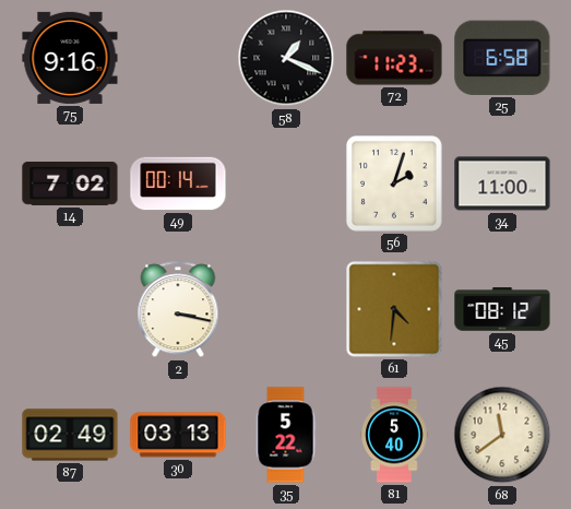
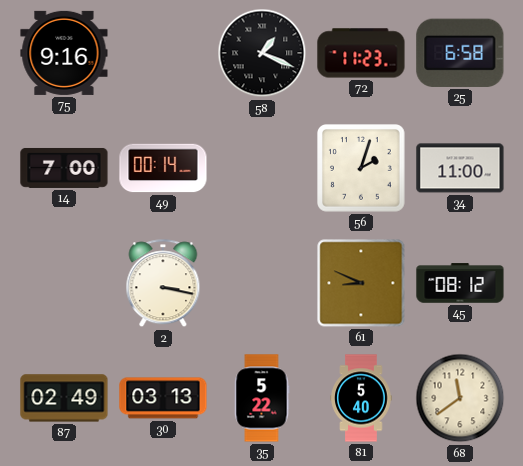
14: 7:02 -> 7:00 (64, 168)
61: 4:31 -> 8:49 (361, 283)
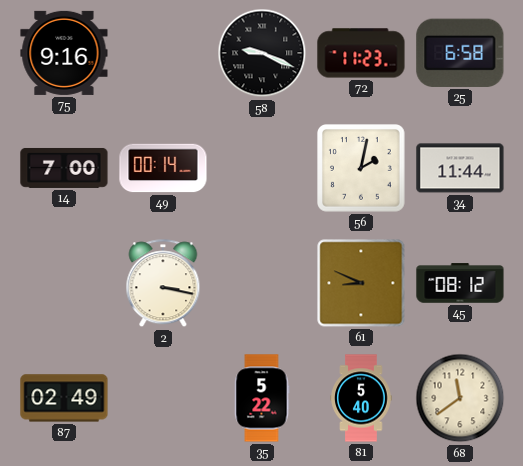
58: 1:19 -> 9:19 (262, 53)
56: 2:03 -> 2:02 (362, 169)
34: 11:00 -> 11:44 (460, 168)
30: 03:13 -> none (163, 398)
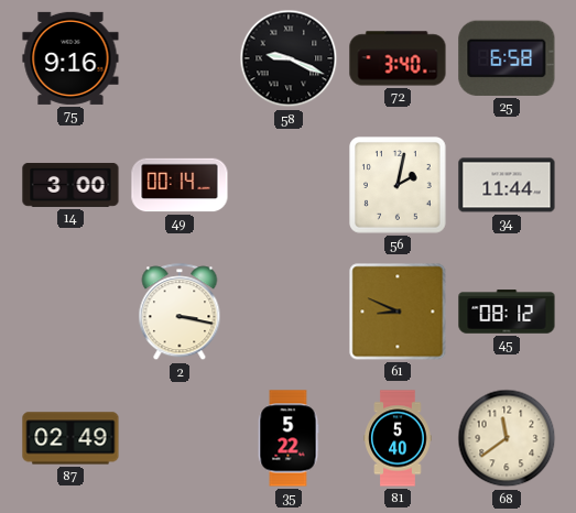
72: 11:23 -> 3:40 (398, 58)
14: 7:00 -> 3:00 (70, 185)
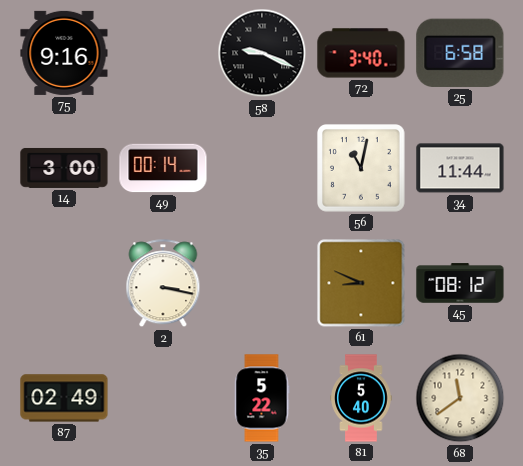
56: 2:02 -> 11:02 (362, 169)
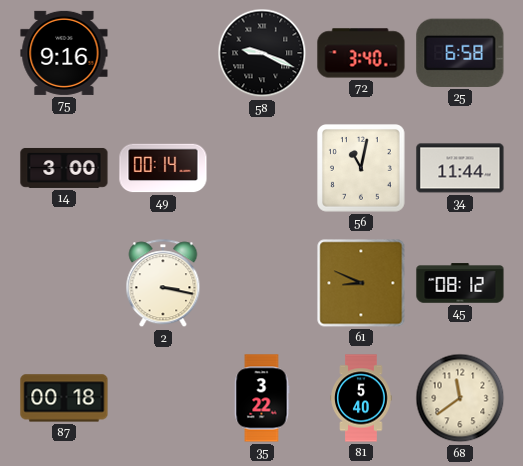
87: 02:49 -> 00:18 (64, 398)
35: 5:22 -> 3:22 (262, 398)
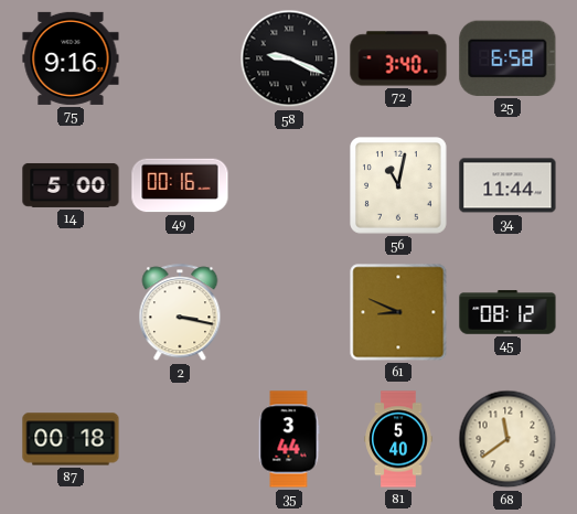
14: 3:00 -> 5:00 (71, 185)
49: 00:14 -> 00:16 (180, 185)
35: 3:22 -> 3:44 (289, 439)
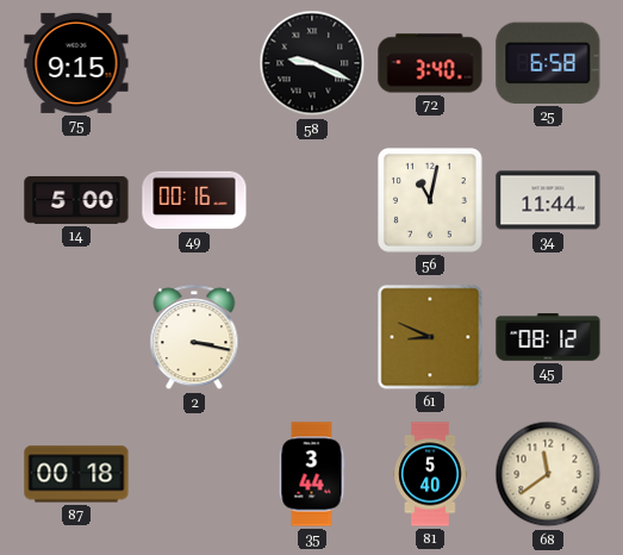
75: 9:16 -> 9:15 (76, 63)
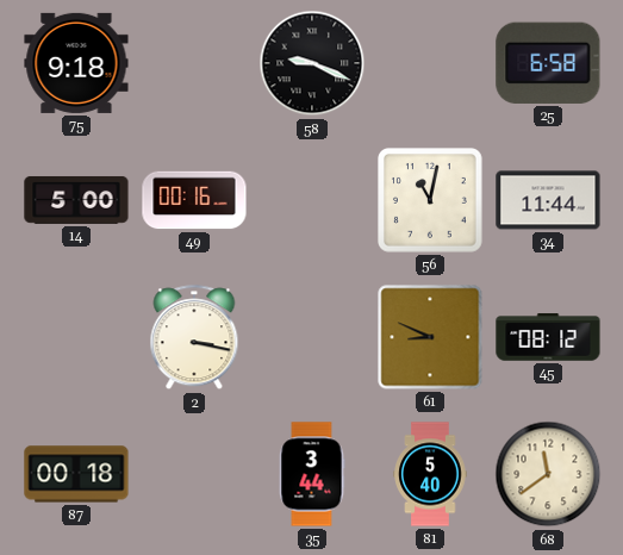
75: 9:15 -> 9:18 (76, 63)
72: 3:40 -> none (430, 63)
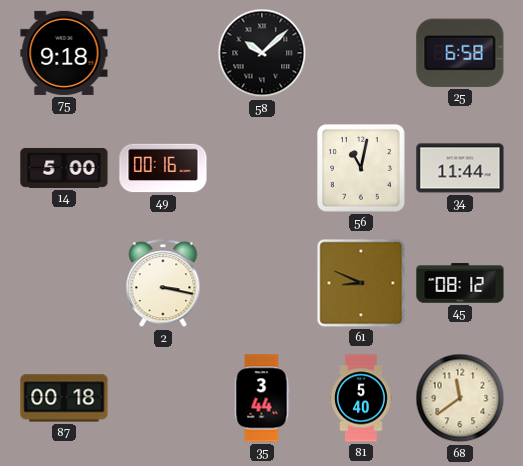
58: 9:19 -> 10:08 (262, 53)
